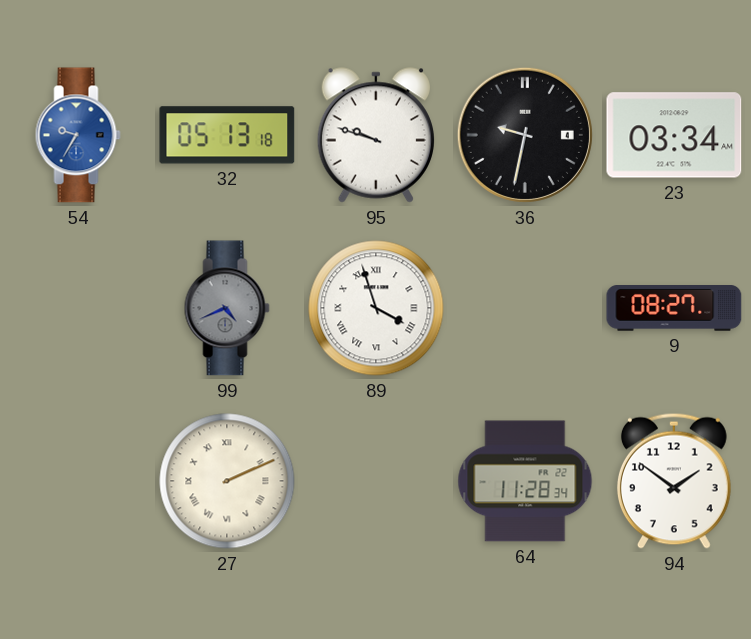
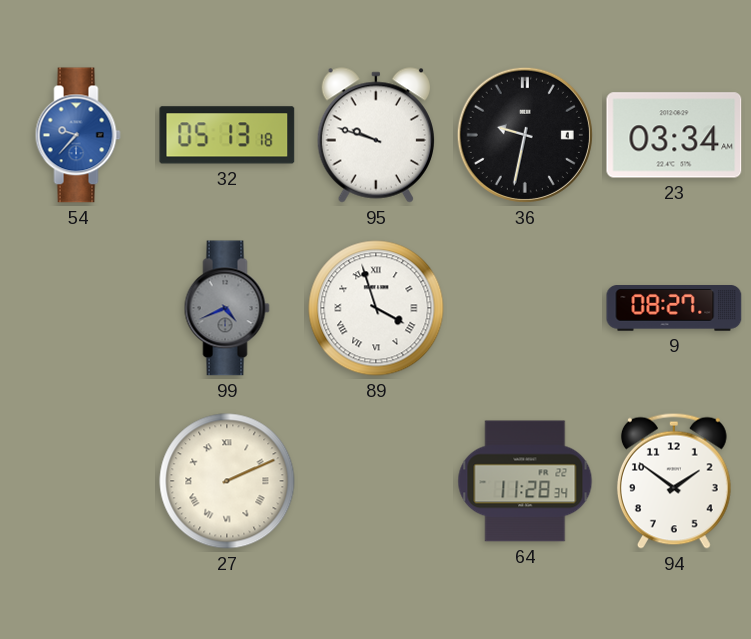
54: 9:35 -> 9:37 (78, 135)
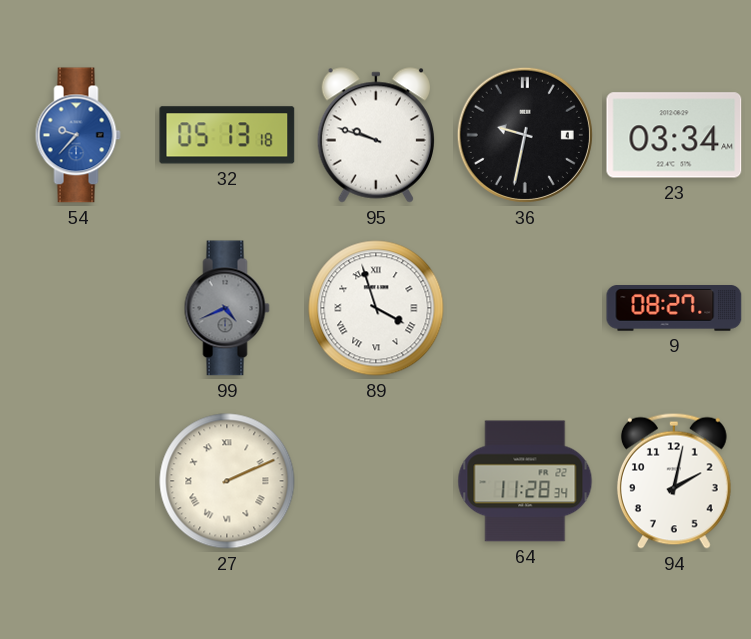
94: 1:51 -> 2:02 (674, 481)
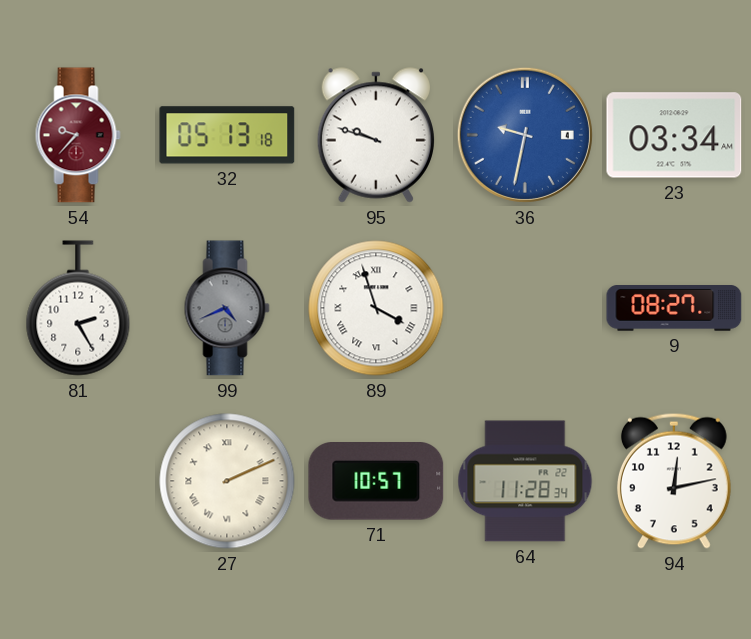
54 dial: blue -> burgundy (78, 135)
36 dial: black -> blue (525, 135)
81: none -> 2:25 (78, 308)
71: none -> 10:57 (376, 481)
94: 2:02 -> 12:13 (674, 481)
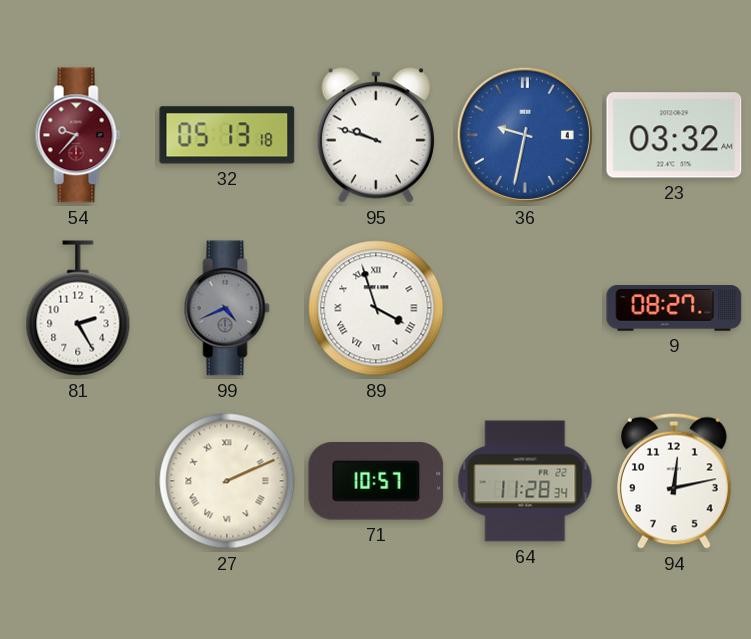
23: 03:34 -> 03:32 (674, 135)
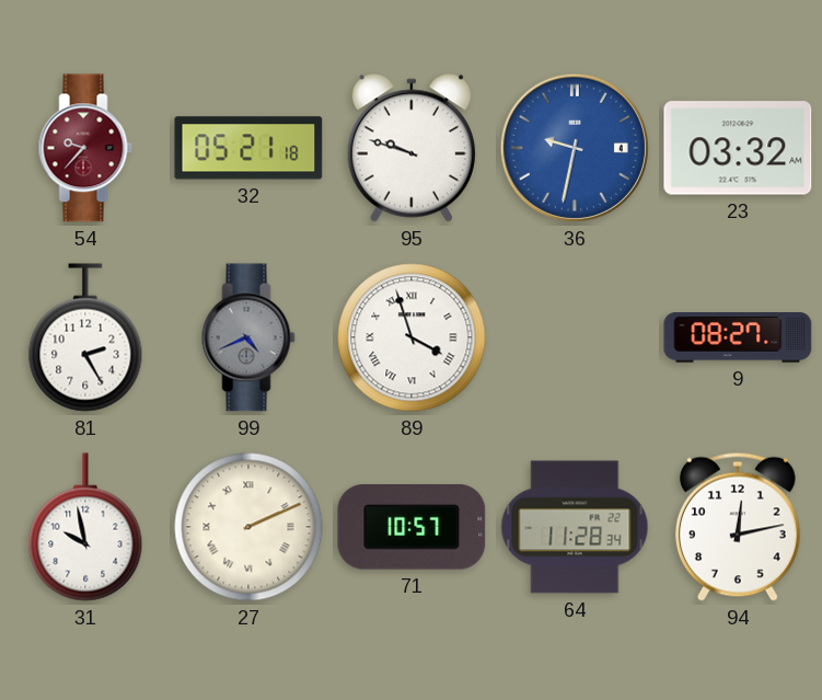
32: 05:13 -> 05:21 (248, 148)
31: none -> 9:58 (85, 527)
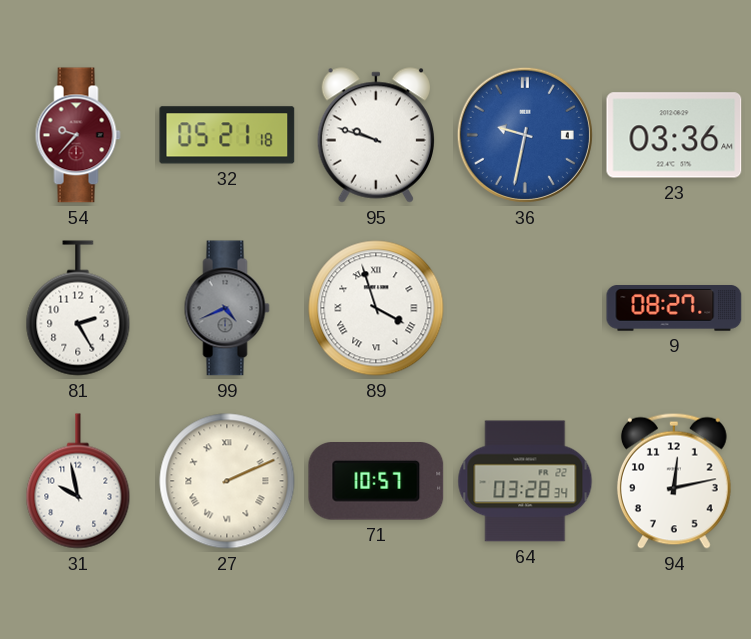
23: 03:32 -> 03:36 (674, 135)
64: 11:28 -> 03:28 (525, 481)
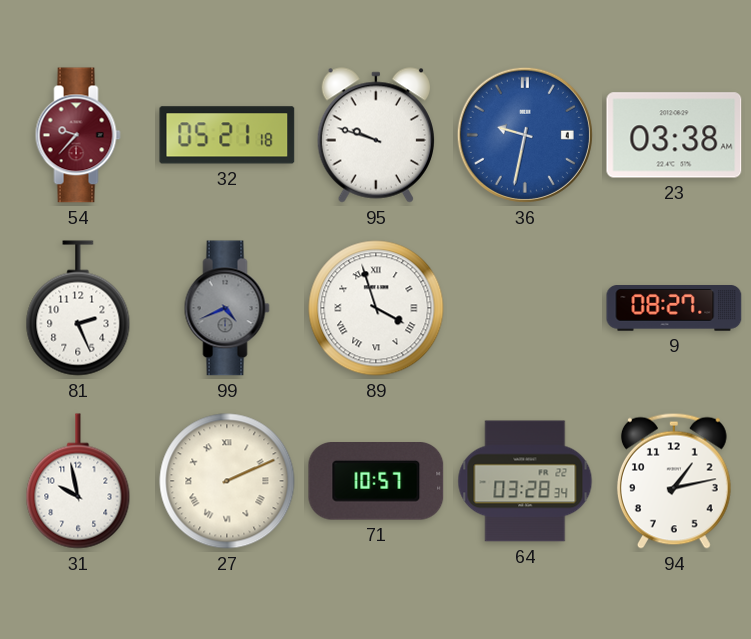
23: 03:36 -> 03:38 (674, 135)
81: 2:25 -> 2:26 (78, 308)
94: 12:13 -> 1:13 (674, 481)
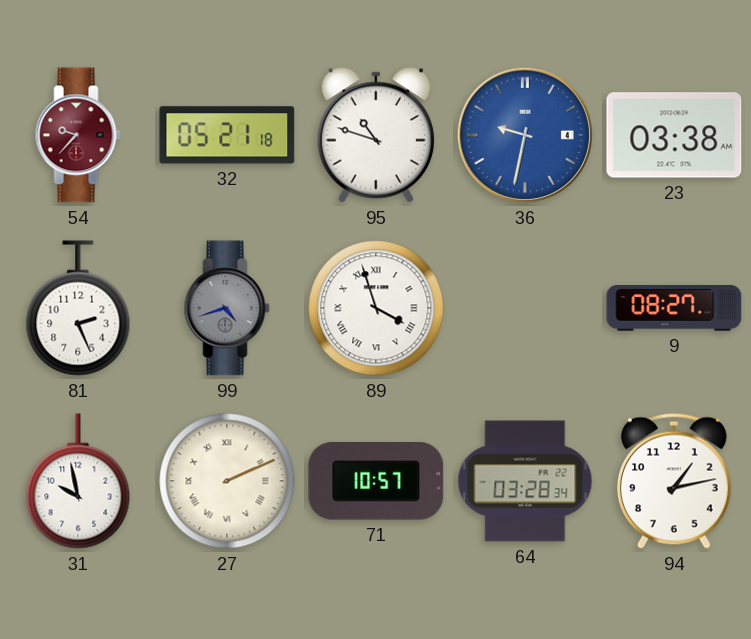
95: 9:48 -> 10:48 (376, 135)
99: 4:41 -> 4:42 (227, 308)
